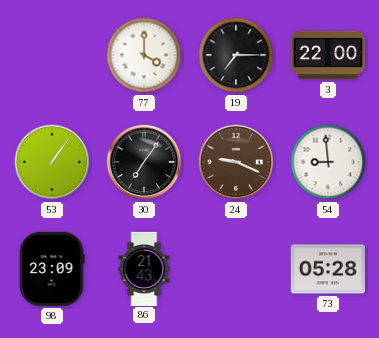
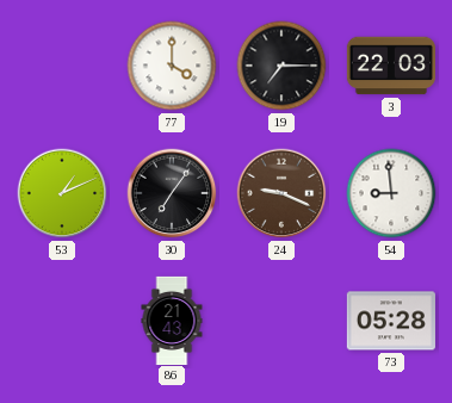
3: 22:00 -> 22:03 (391, 66)
53: 1:06 -> 1:11 (62, 193)
98: 23:09 -> none (52, 269)
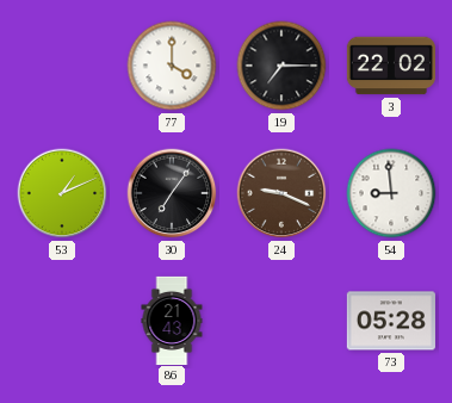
3: 22:03 -> 22:02 (391, 66)
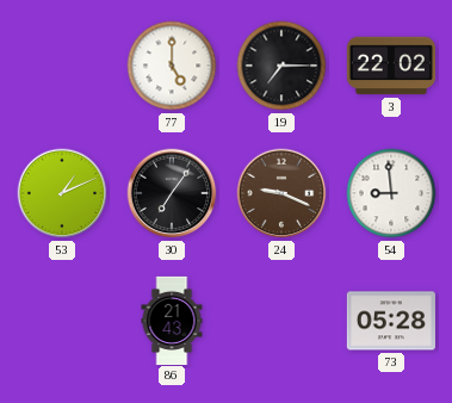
77: 4:00 -> 5:00 (172, 66)
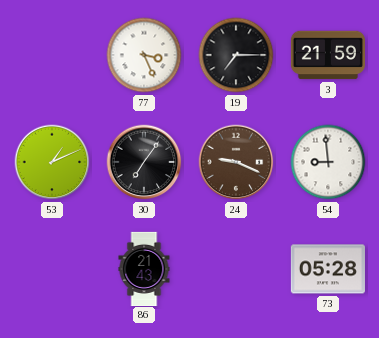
77: 5:00 -> 3:26 (144, 55)
3: 22:02 -> 21:59 (328, 55)
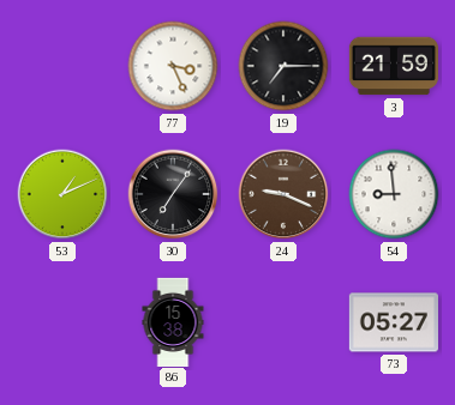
86: 21:43 -> 15:38 (173, 321)
73: 05:28 -> 05:27 (394, 322)
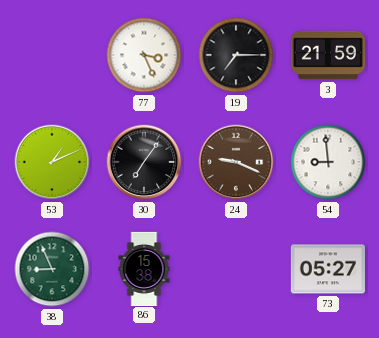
38: none -> 8:56 (52, 269)
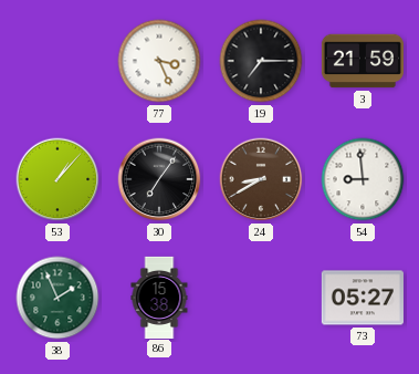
53: 1:11 -> 1:07 (57, 179)
24: 9:19 -> 8:40 (261, 179)
38: 8:56 -> 1:56 (57, 298)
